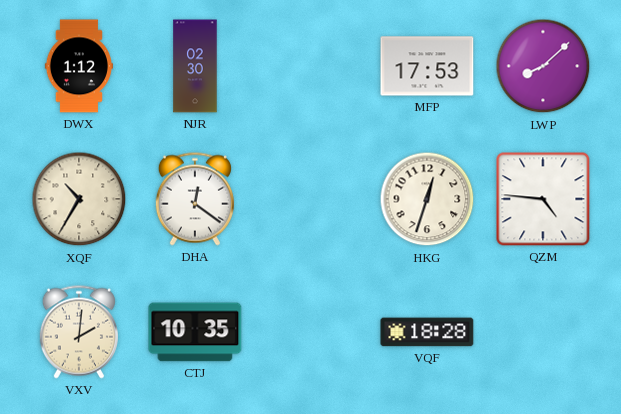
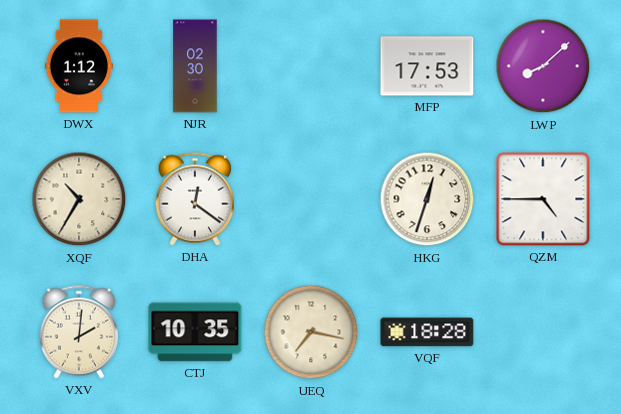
QZM: 4:46 -> 4:45 (543, 199)
UEQ: none -> 7:17 (311, 332)
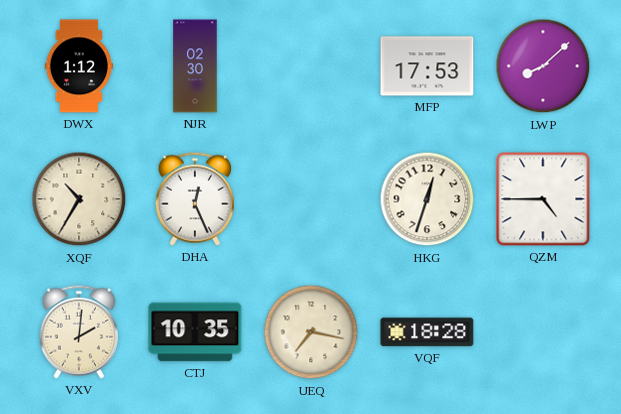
DHA: 12:21 -> 12:26 (195, 199)
